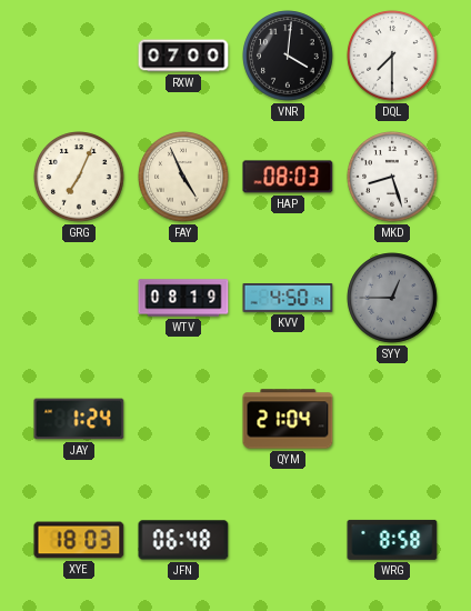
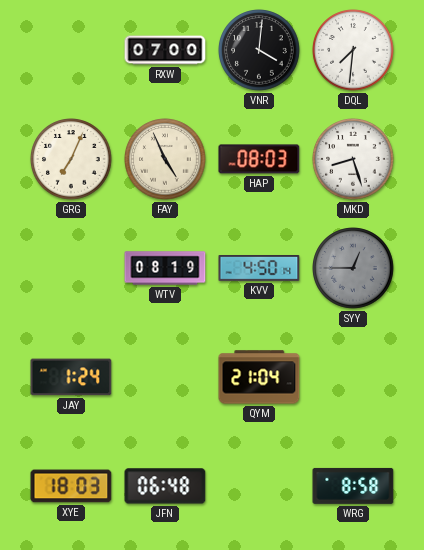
DQL: 7:30 -> 7:31 (353, 50)
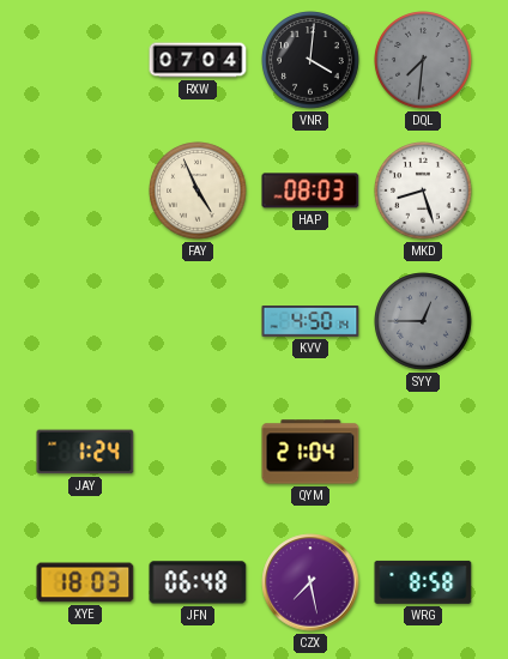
RXW: 07:00 -> 07:04 (198, 60)
DQL dial: white -> grey (423, 60)
GRG: 7:04 -> none (71, 159)
WTV: 08:19 -> none (165, 268)
CZX: none -> 7:28 (310, 582)
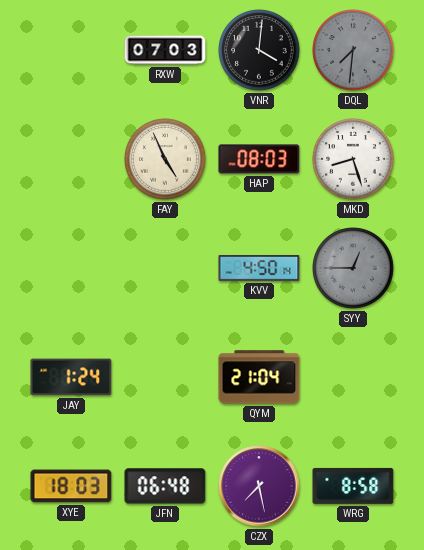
RXW: 07:04 -> 07:03 (165, 50)
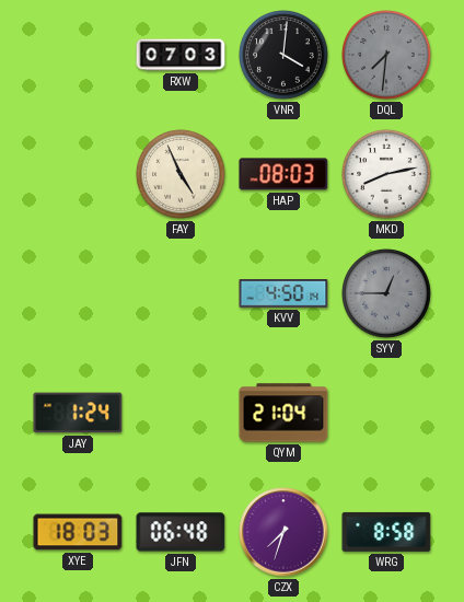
MKD: 8:27 -> 8:13 (386, 174)
CZX: 7:28 -> 7:33 (283, 532)
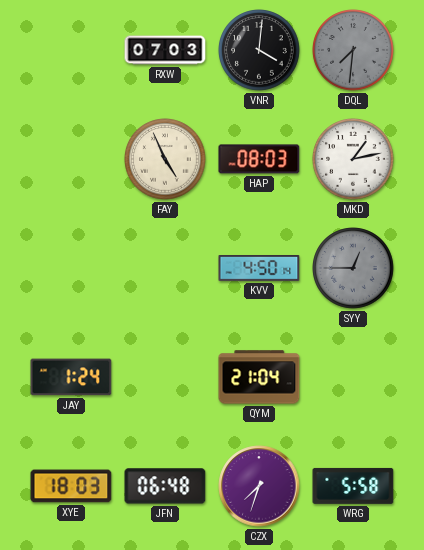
MKD: 8:13 -> 1:13 (353, 159)
WRG: 8:58 -> 5:58 (353, 486)
